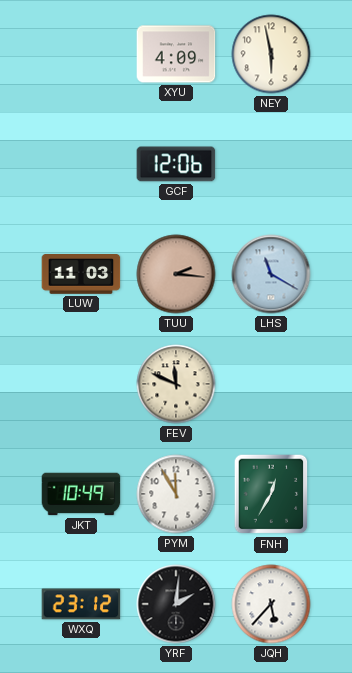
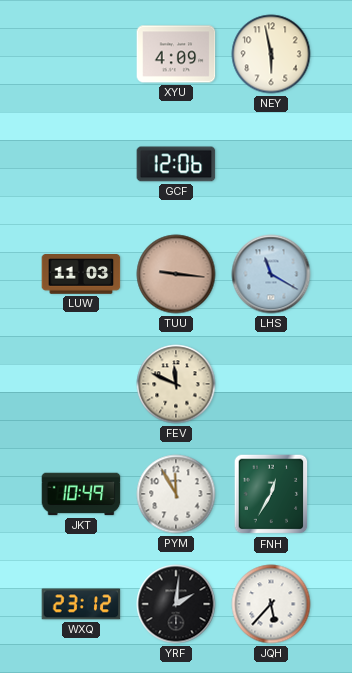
TUU: 2:16 -> 9:16 (176, 274)
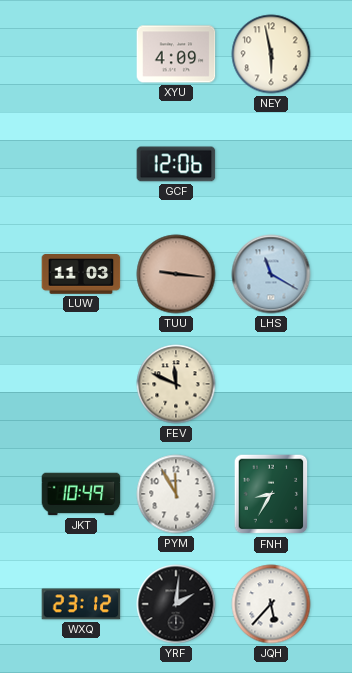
FNH: 12:35 -> 8:35 (271, 494)
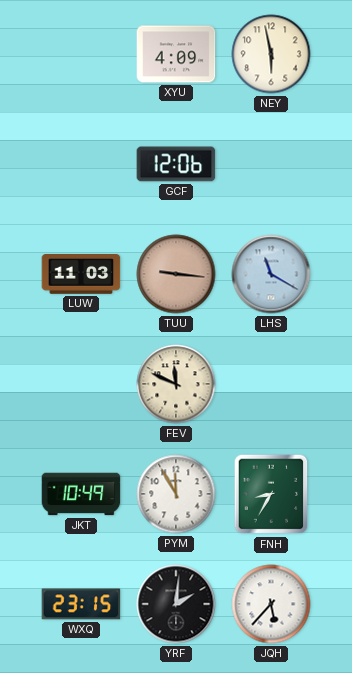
WXQ: 23:12 -> 23:15 (81, 604)
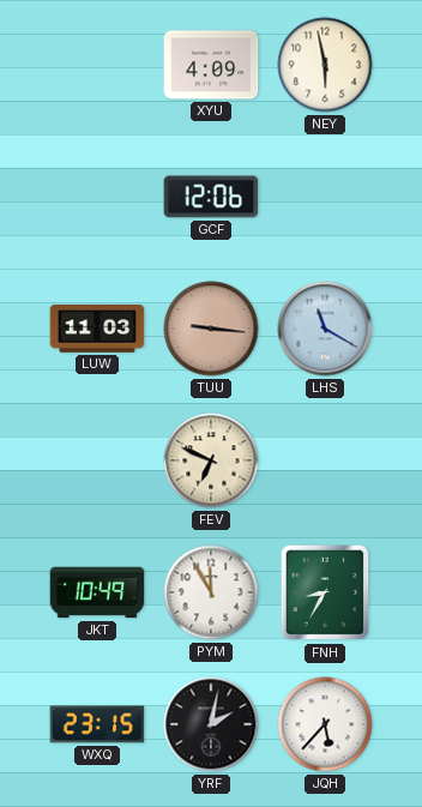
FEV: 11:49 -> 6:49 (211, 460)
YRF: 2:01 -> 2:02 (211, 724)
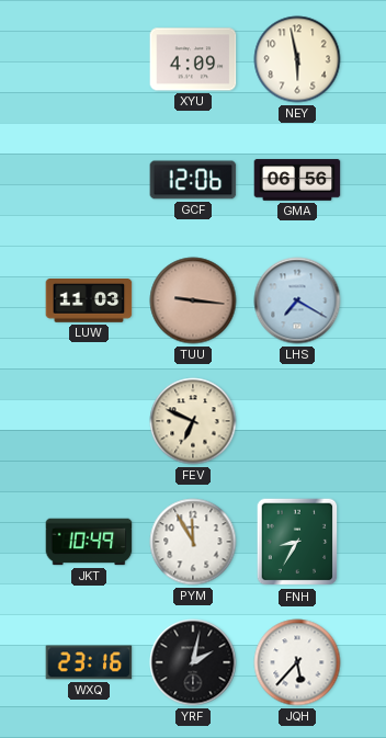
GMA: none -> 06:56 (297, 180)
LHS: 11:20 -> 7:20 (297, 300)
WXQ: 23:15 -> 23:16 (89, 662)
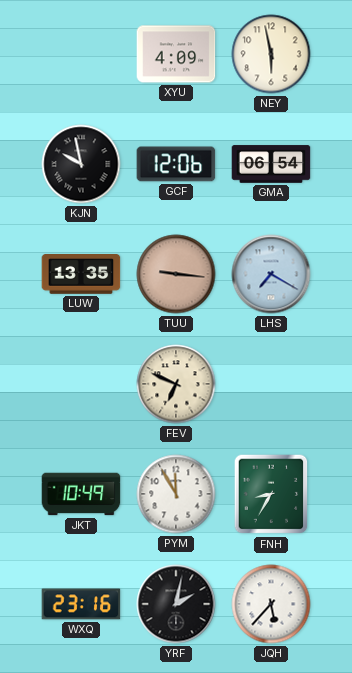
KJN: none -> 9:58 (81, 164)
GMA: 06:56 -> 06:54 (271, 164)
LUW: 11:03 -> 13:35 (81, 275)
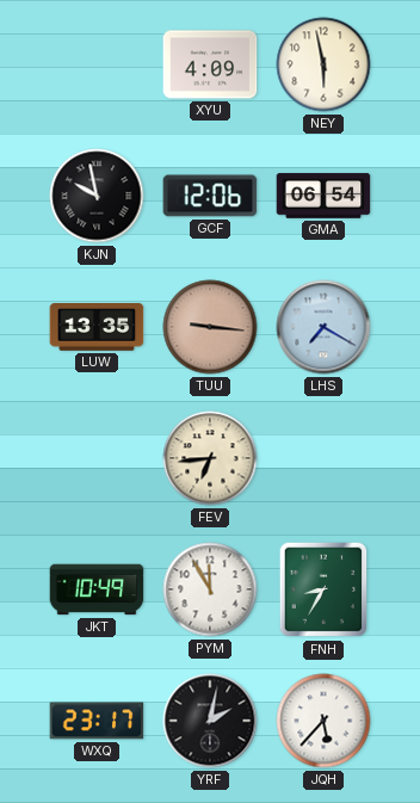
FEV: 6:49 -> 6:44 (210, 458)
WXQ: 23:16 -> 23:17 (97, 721)
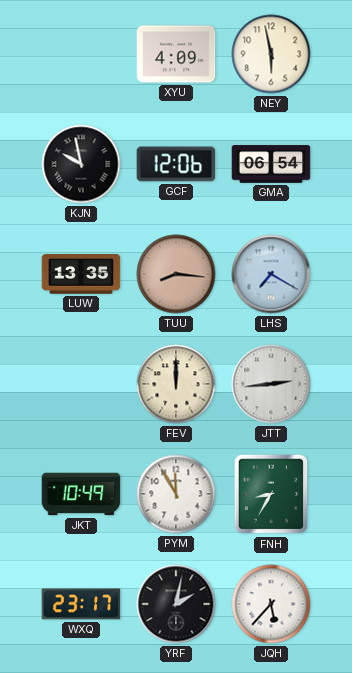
TUU: 9:16 -> 8:16 (176, 274)
FEV: 6:44 -> 12:00 (176, 384)
JTT: none -> 2:44 (271, 384)
